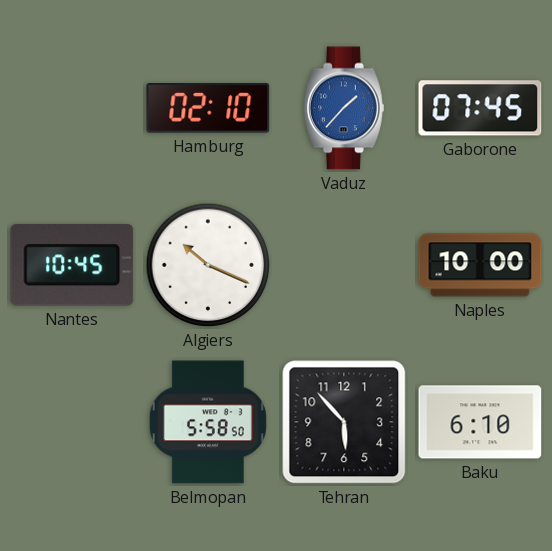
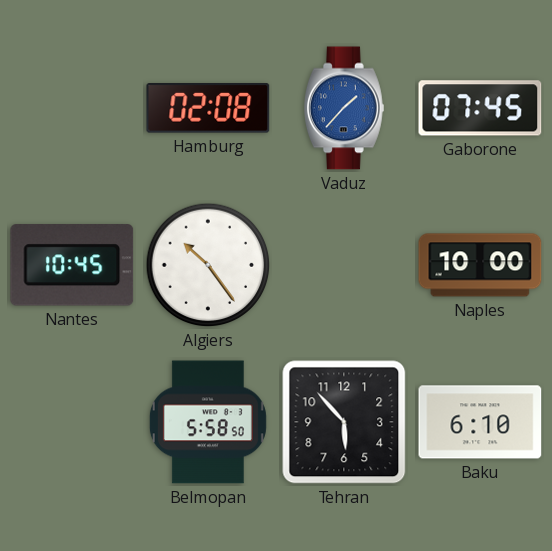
Hamburg: 02:10 -> 02:08 (208, 108)
Algiers: 10:19 -> 10:24 (208, 265)
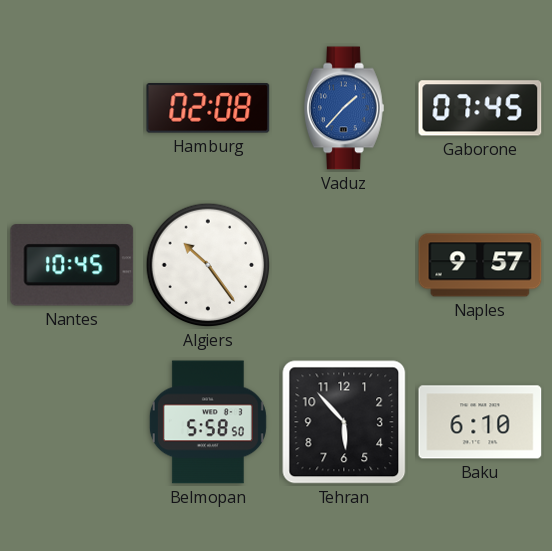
Naples: 10:00 -> 9:57 (480, 265)
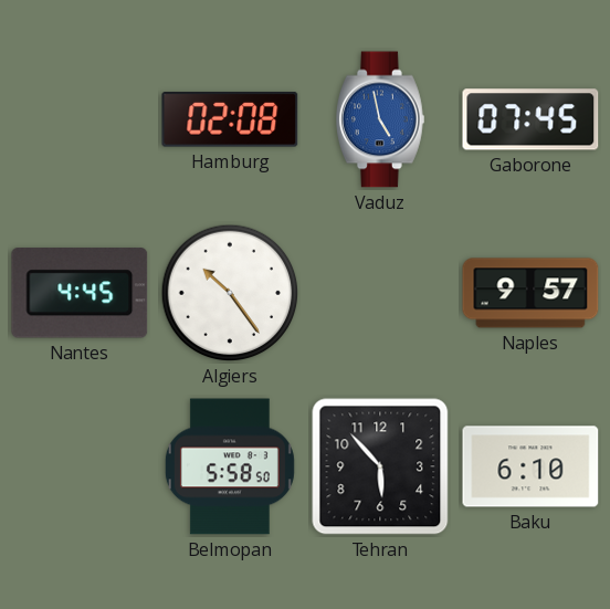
Vaduz: 1:37 -> 4:58 (381, 119)
Nantes: 10:45 -> 4:45 (80, 294)
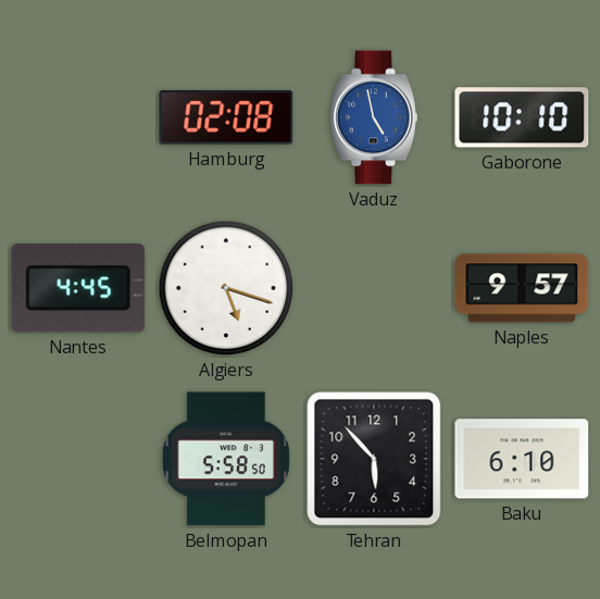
Gaborone: 07:45 -> 10:10 (522, 117)
Algiers: 10:24 -> 5:18 (226, 288)
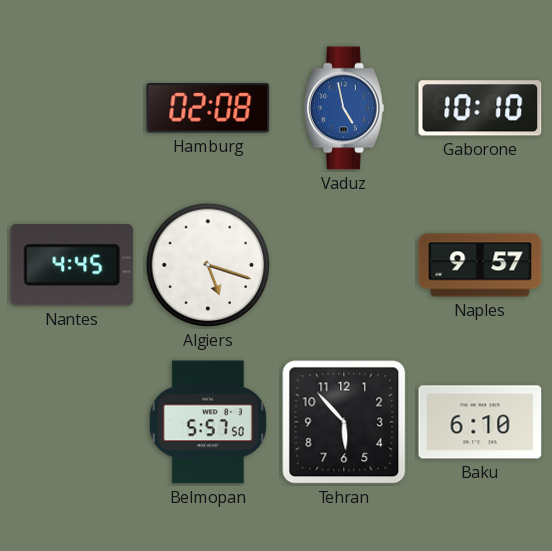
Belmopan: 5:58 -> 5:57 (208, 422)
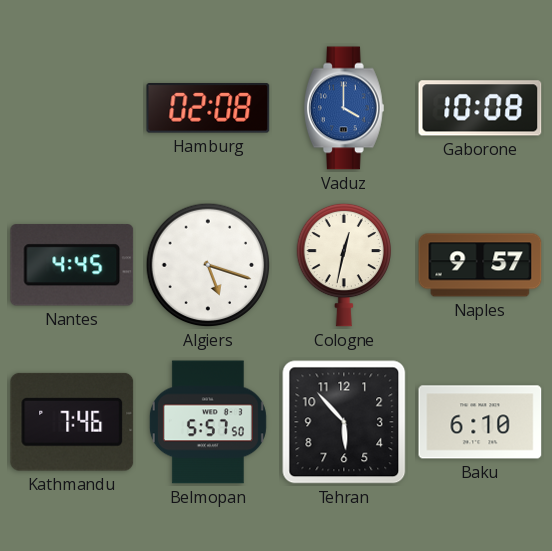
Vaduz: 4:58 -> 4:00 (345, 108)
Gaborone: 10:10 -> 10:08 (480, 108)
Cologne: none -> 12:32 (343, 265)
Kathmandu: none -> 7:46 (72, 422)
